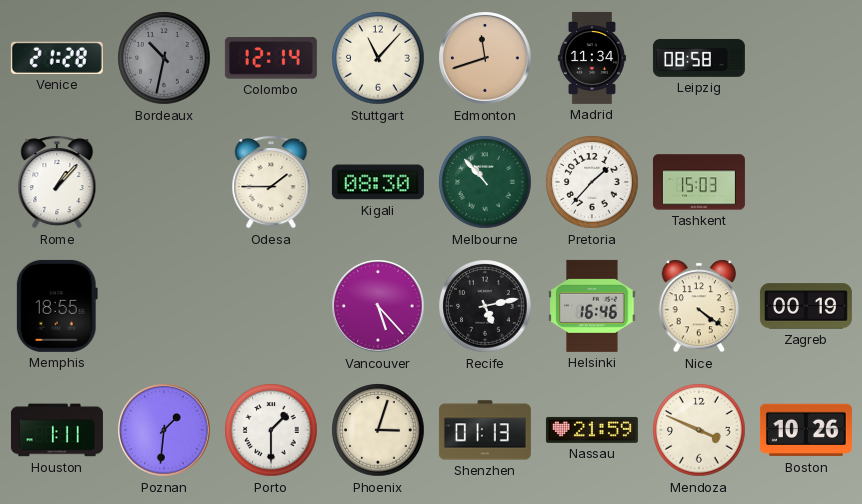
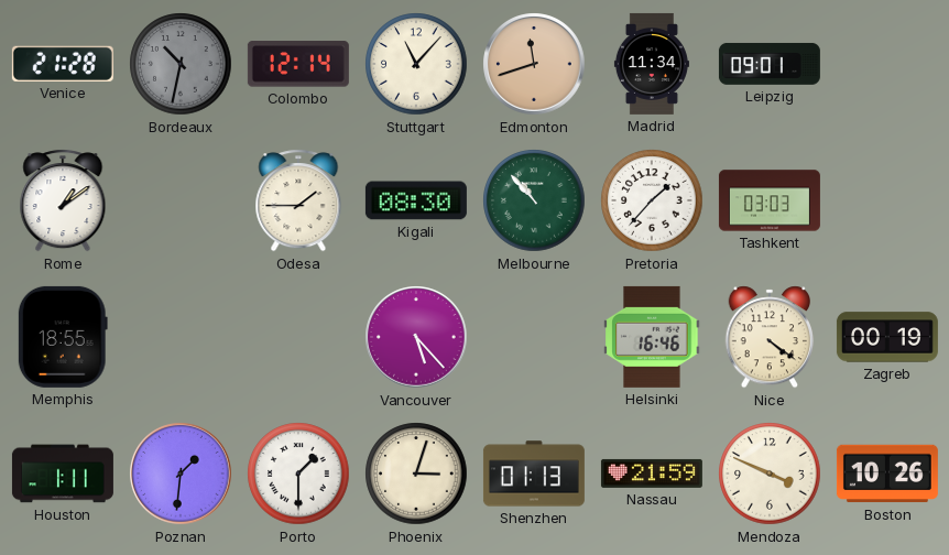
Leipzig: 08:58 -> 09:01 (770, 64)
Rome: 1:07 -> 1:09 (63, 200)
Tashkent: 15:03 -> 03:03 (770, 200)
Recife: 5:13 -> none (485, 306)
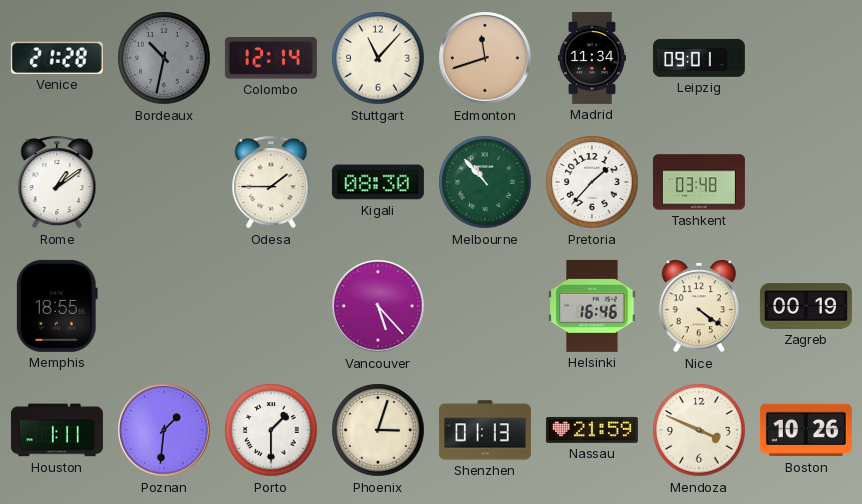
Tashkent: 03:03 -> 03:48 (699, 182)
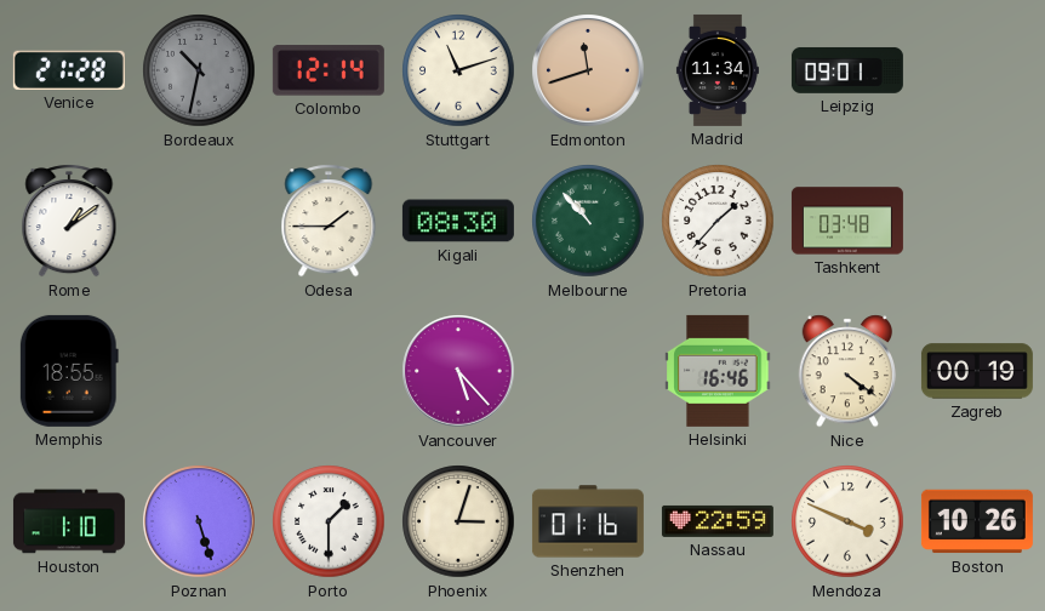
Stuttgart: 11:07 -> 11:12 (458, 70)
Houston: 1:11 -> 1:10 (69, 521)
Poznan: 1:31 -> 5:27 (199, 521)
Shenzhen: 01:13 -> 01:16 (588, 521)
Nassau: 21:59 -> 22:59 (718, 521)
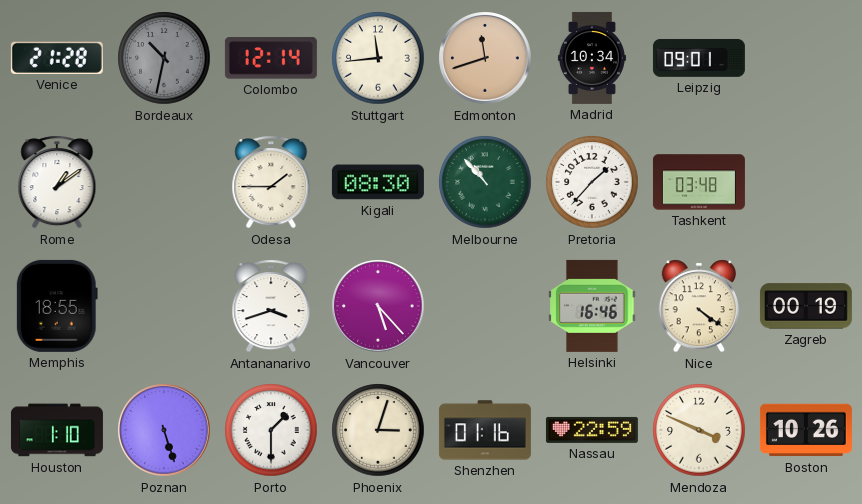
Stuttgart: 11:12 -> 11:44 (378, 58)
Madrid: 11:34 -> 10:34 (592, 58)
Antananarivo: none -> 3:42 (271, 306)
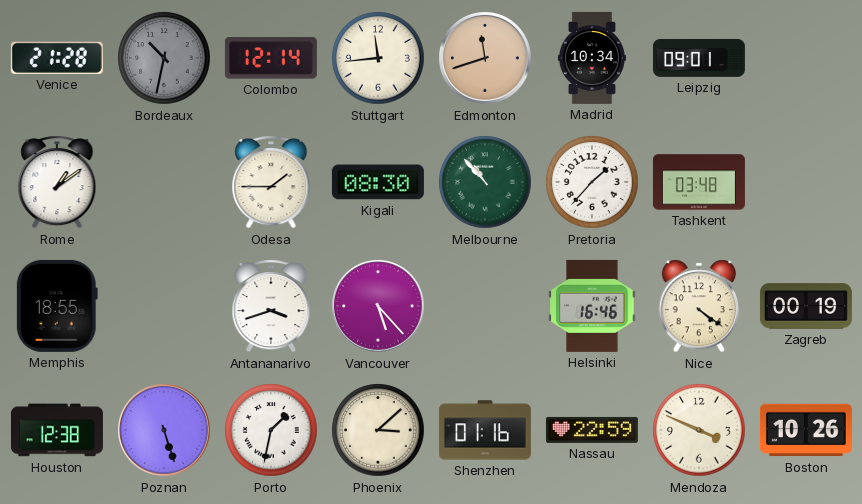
Houston: 1:10 -> 12:38 (57, 430)
Porto: 1:30 -> 1:32 (271, 430)
Phoenix: 3:03 -> 3:08 (378, 430)
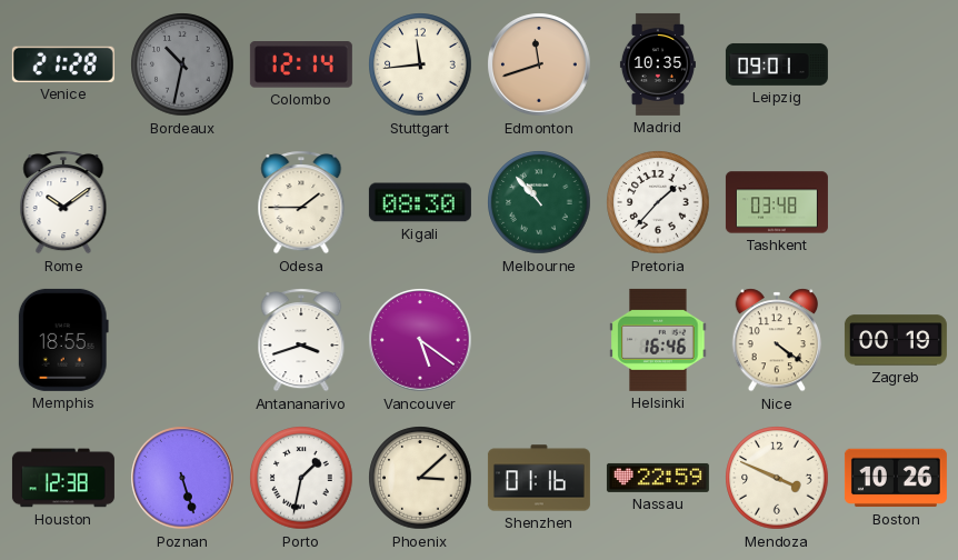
Madrid: 10:34 -> 10:35 (658, 64)
Rome: 1:09 -> 10:09 (63, 202)
Vancouver: 5:23 -> 5:21 (420, 340)
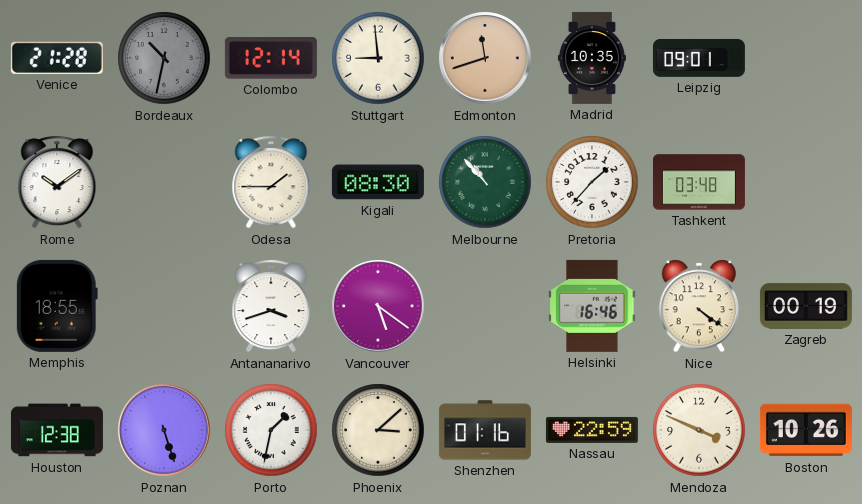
Stuttgart: 11:44 -> 8:59 (378, 58)
